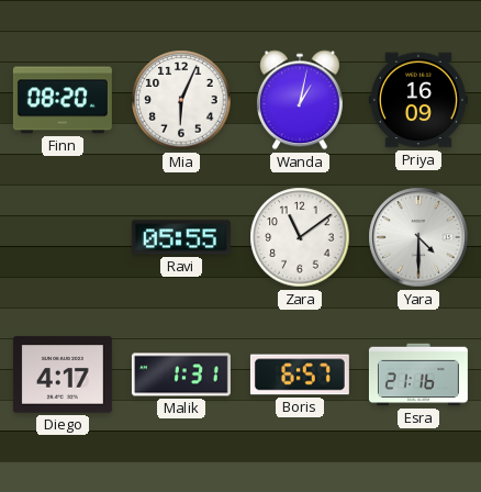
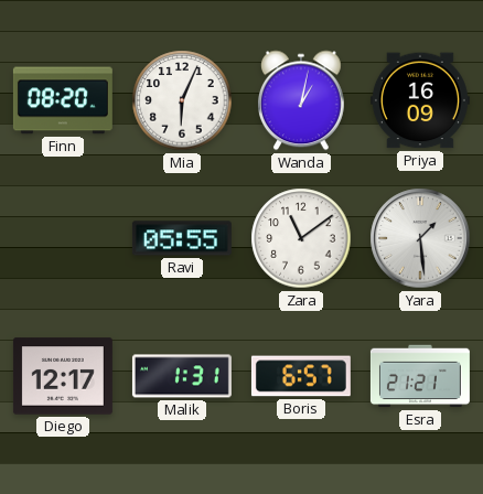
Yara: 4:30 -> 1:29 (420, 238)
Diego: 4:17 -> 12:17 (63, 376)
Esra: 21:16 -> 21:21 (420, 376)
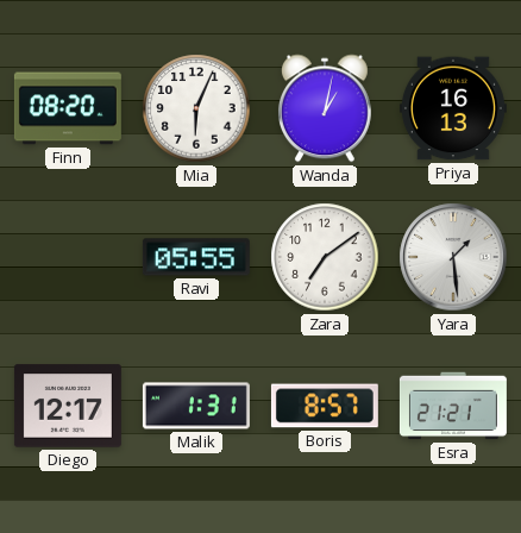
Priya: 16:09 -> 16:13 (453, 108)
Zara: 11:09 -> 7:09 (325, 257)
Boris: 6:57 -> 8:57 (325, 406)
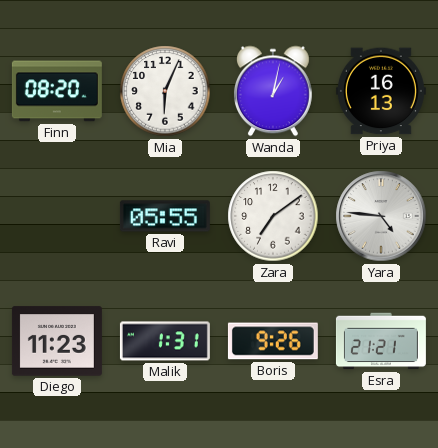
Yara: 1:29 -> 4:46 (381, 216)
Diego: 12:17 -> 11:23 (57, 341)
Boris: 8:57 -> 9:26 (273, 341)
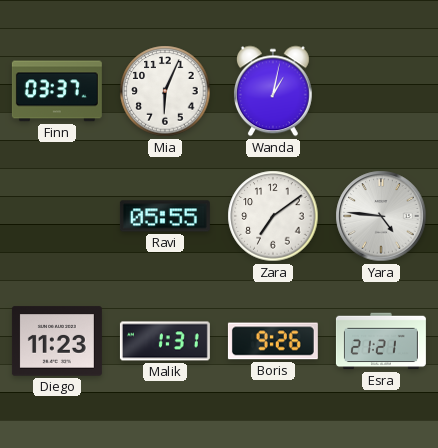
Finn: 08:20 -> 03:37 (57, 91)
Priya: 16:13 -> none (381, 91)
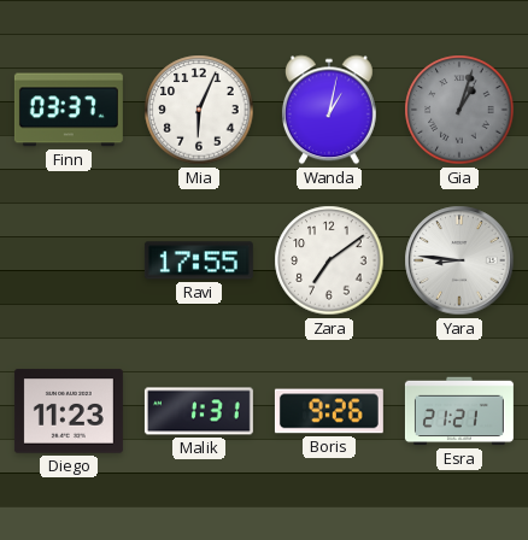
Gia: none -> 1:03 (459, 110)
Ravi: 05:55 -> 17:55 (199, 260)
Yara: 4:46 -> 8:46 (459, 260)
